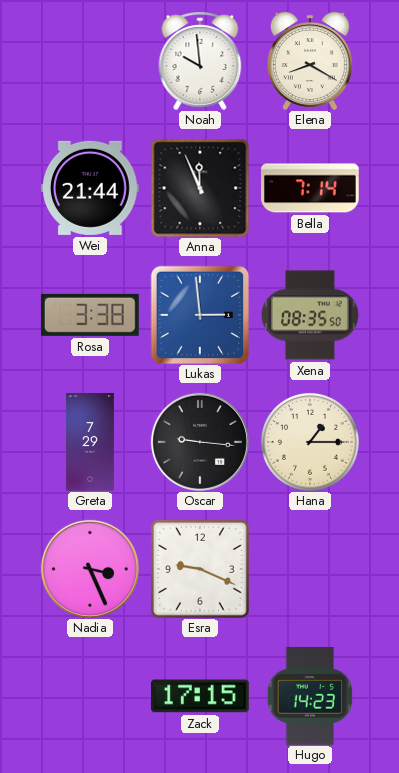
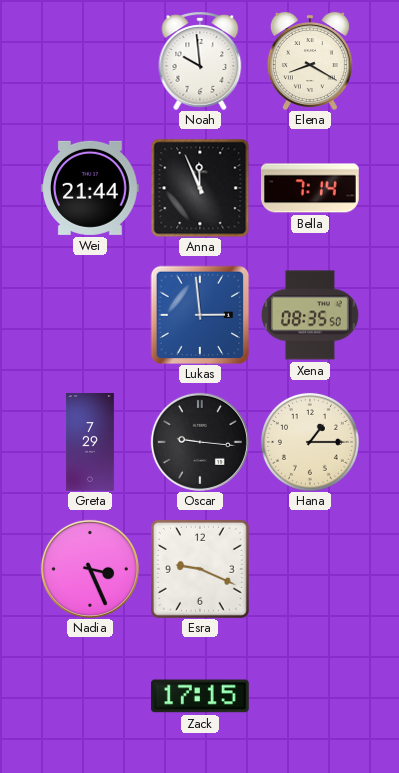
Rosa: 3:38 -> none (90, 315)
Hugo: 14:23 -> none (310, 696)
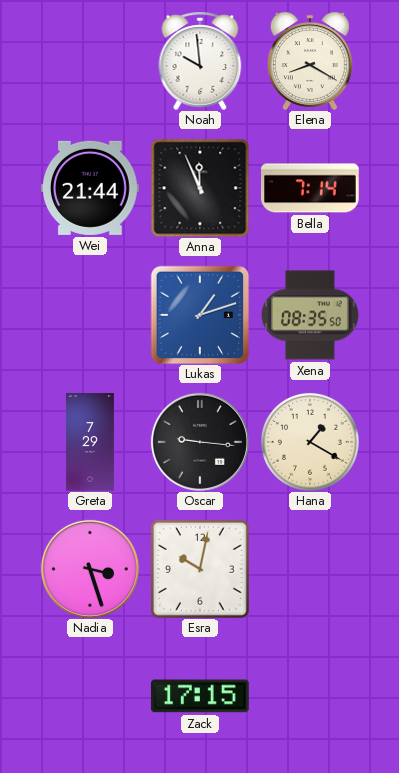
Lukas: 2:59 -> 1:12 (200, 315)
Hana: 1:15 -> 1:20 (310, 442)
Nadia: 3:26 -> 3:27 (90, 569)
Esra: 9:19 -> 10:02 (200, 569)
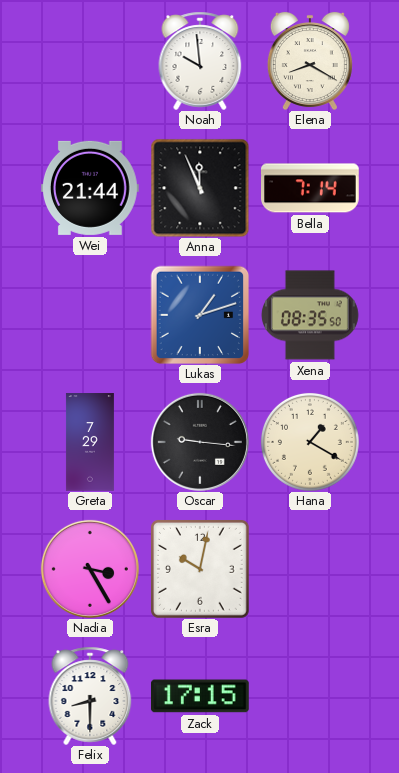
Nadia: 3:27 -> 3:25 (90, 569)
Felix: none -> 8:30 (90, 696)
